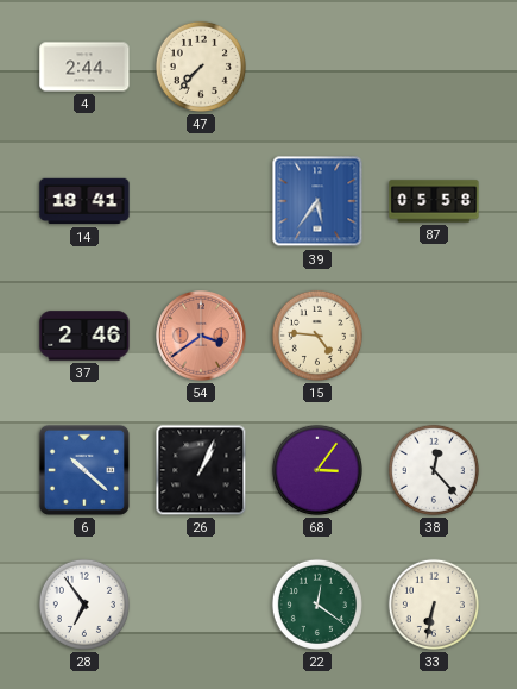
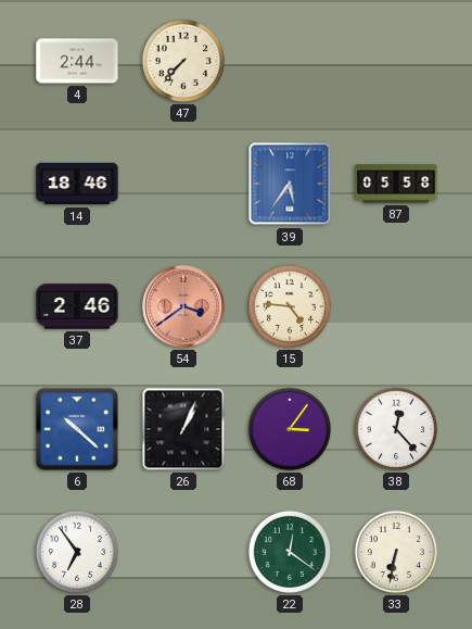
14: 18:41 -> 18:46 (77, 184)
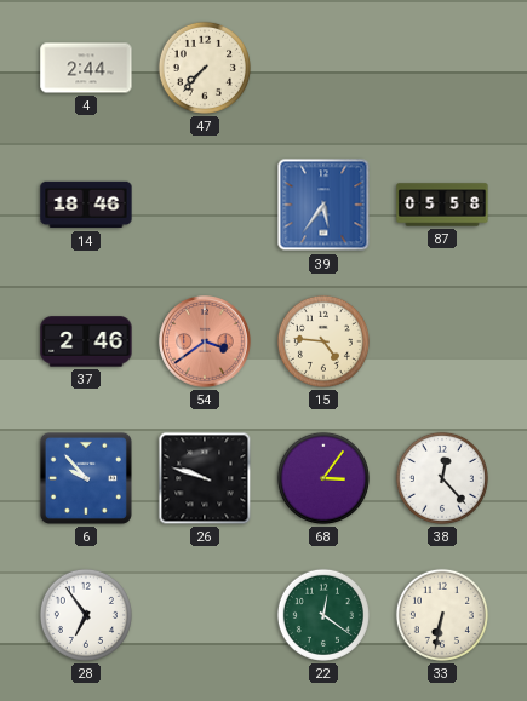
6: 10:22 -> 9:53 (86, 478)
26: 1:04 -> 9:48 (205, 478)
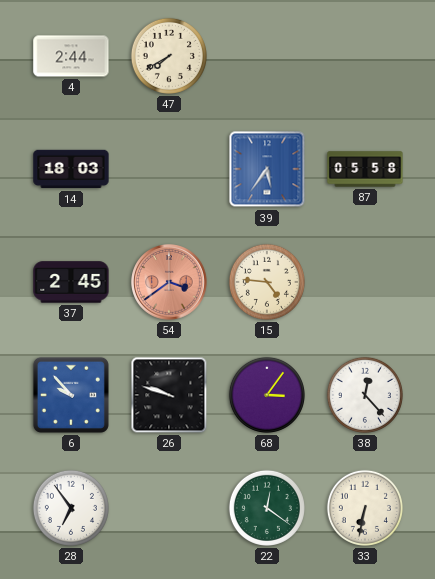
47: 7:37 -> 7:40 (169, 56)
14: 18:46 -> 18:03 (71, 169)
37: 2:46 -> 2:45 (71, 282)
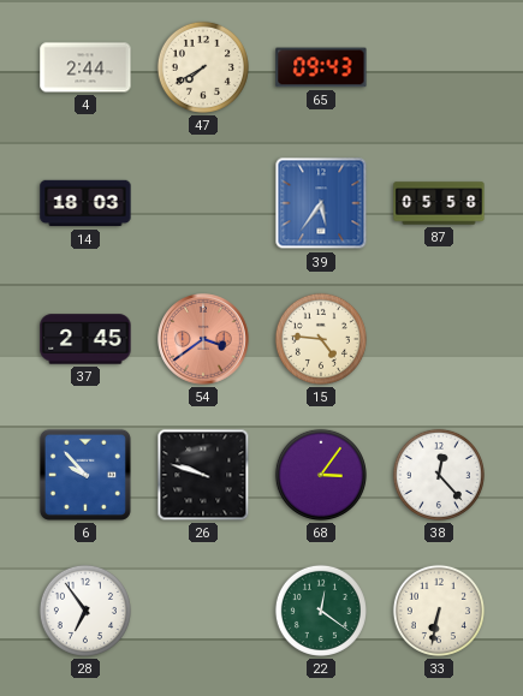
65: none -> 09:43 (321, 67)
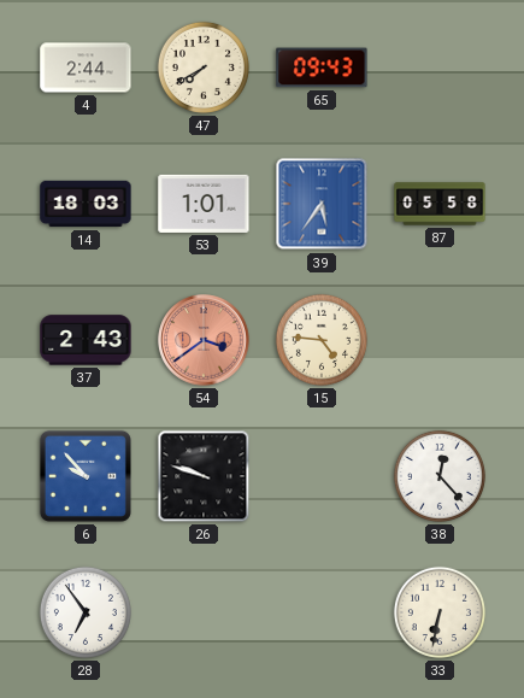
53: none -> 1:01 (204, 204)
37: 2:45 -> 2:43 (86, 340)
68: 3:06 -> none (321, 475)
22: 12:21 -> none (321, 611)
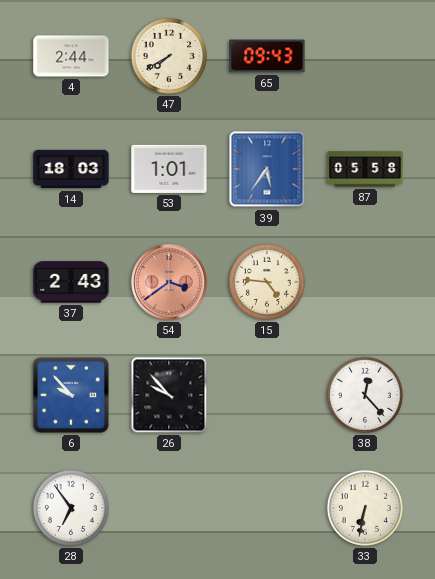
26: 9:48 -> 9:53 (169, 395)
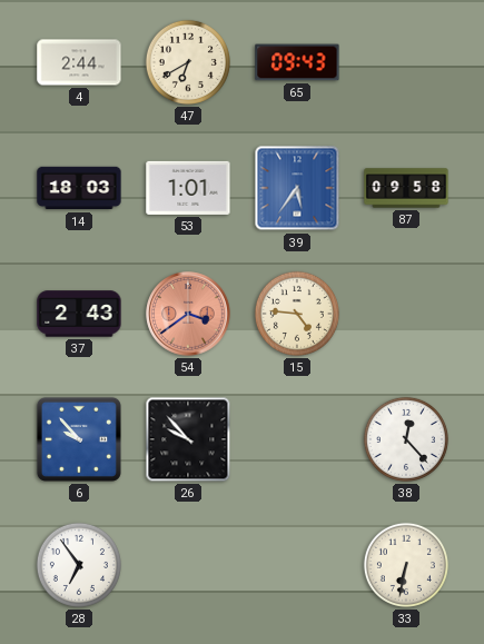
47: 7:40 -> 6:40 (188, 62)
87: 05:58 -> 09:58 (406, 188)
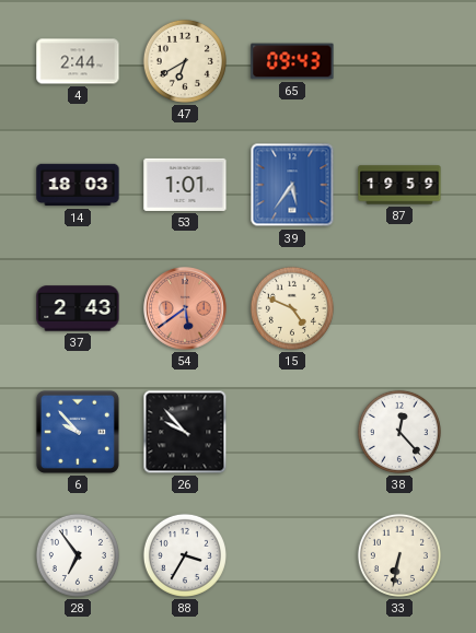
87: 09:58 -> 19:59 (399, 185)
54: 3:39 -> 5:39 (185, 308)
15: 4:46 -> 4:49 (292, 308)
88: none -> 3:35 (185, 555)
